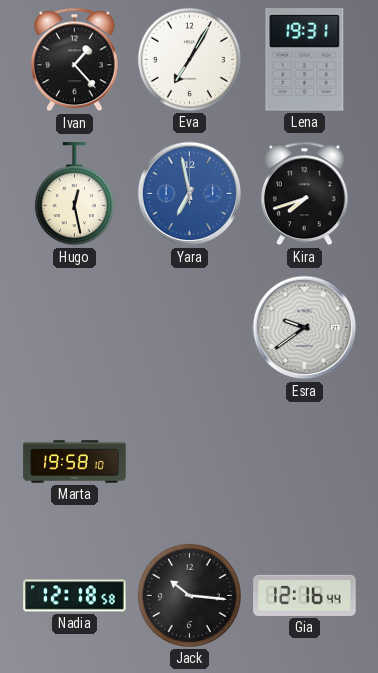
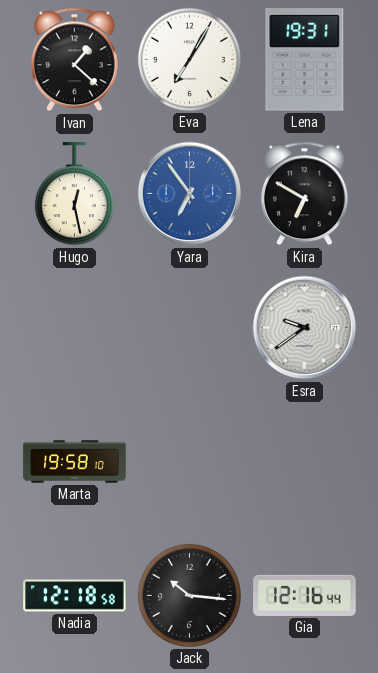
Ivan: 1:23 -> 1:22 (74, 60)
Yara: 6:58 -> 6:54 (190, 194)
Kira: 7:42 -> 6:50 (304, 194)
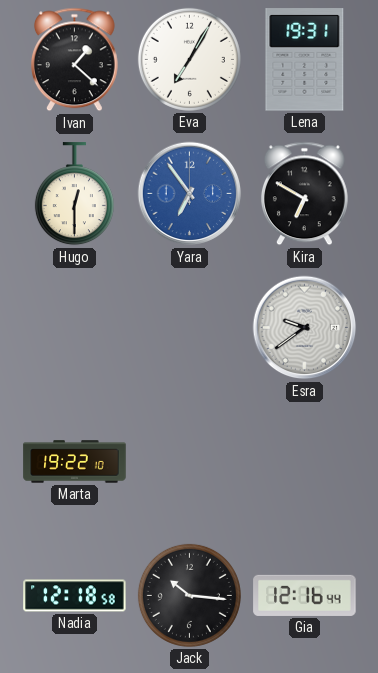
Hugo: 12:28 -> 12:30 (74, 194)
Marta: 19:58 -> 19:22 (75, 462)
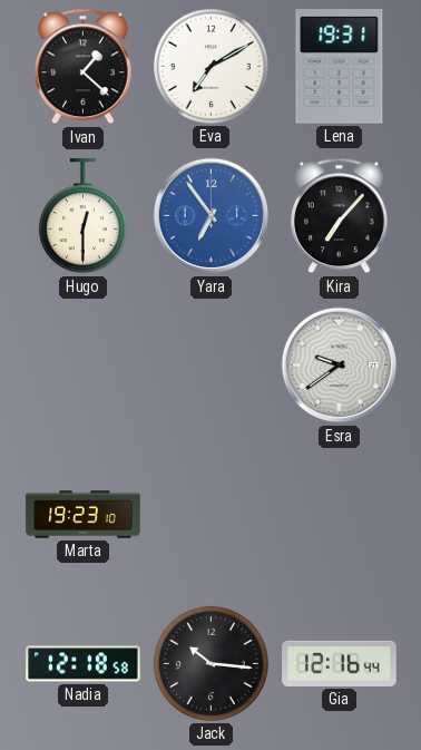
Eva: 7:05 -> 7:10 (210, 66)
Kira: 6:50 -> 7:07 (339, 216)
Marta: 19:22 -> 19:23 (84, 515)
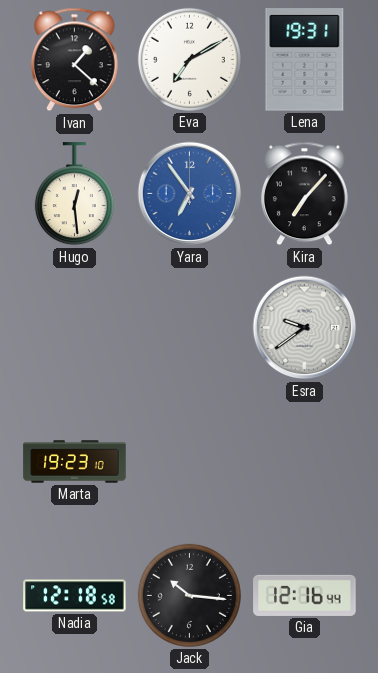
Hugo: 12:30 -> 12:29 (74, 194)
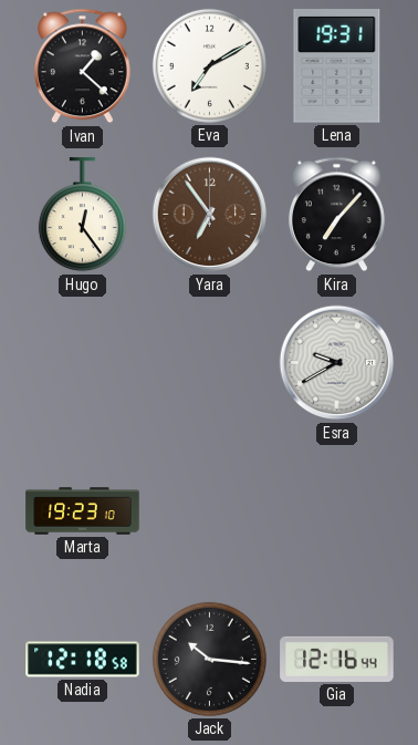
Hugo: 12:29 -> 12:24 (82, 215)
Yara dial: blue -> brown (210, 215)
Esra: 9:39 -> 9:40 (337, 363)
